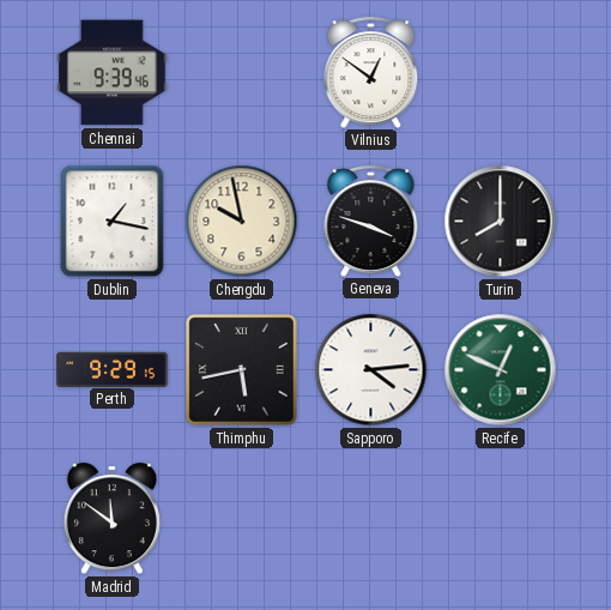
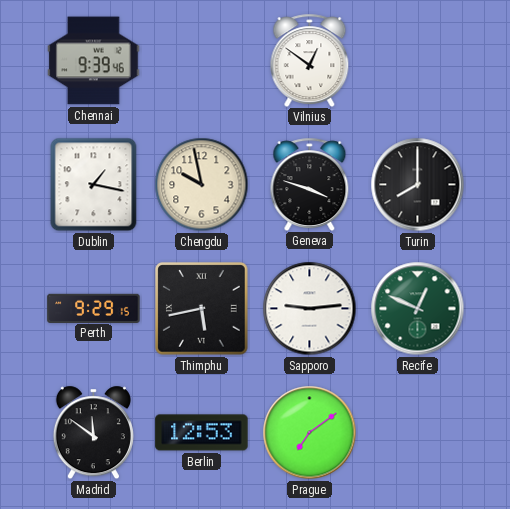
Sapporo: 4:14 -> 9:14 (310, 309)
Berlin: none -> 12:53 (202, 433)
Prague: none -> 7:09 (310, 433)
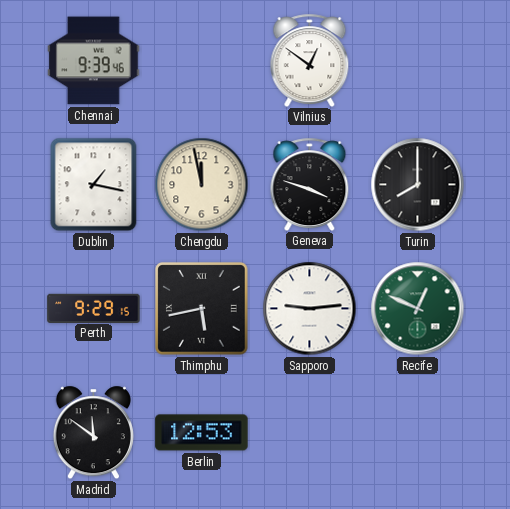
Chengdu: 9:58 -> 11:58 (202, 185)
Prague: 7:09 -> none (310, 433)
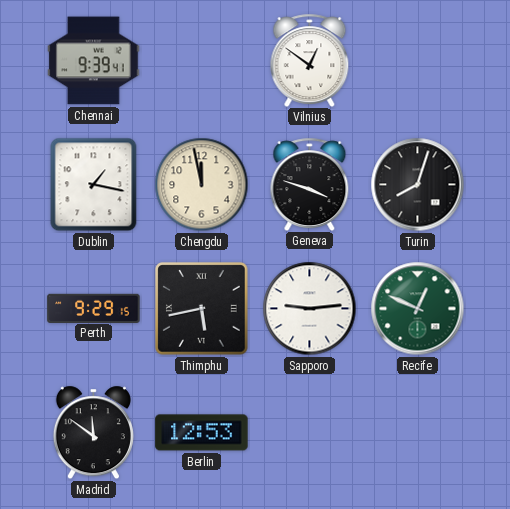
Chennai: 9:39:46 -> 9:39:41 (94, 61)
Turin: 8:00 -> 8:03 (418, 185)
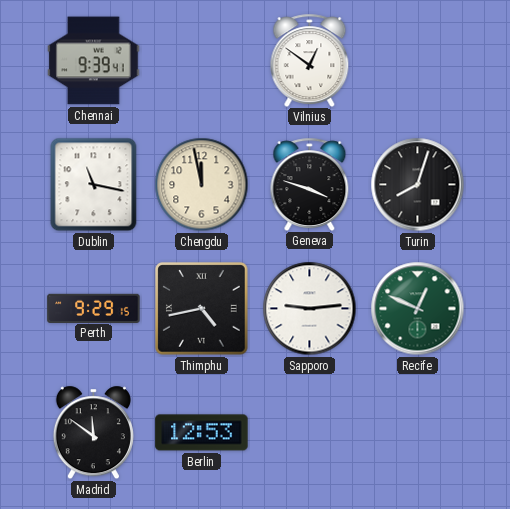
Dublin: 1:17 -> 11:17 (94, 185)
Thimphu: 5:43 -> 4:43 (202, 309)
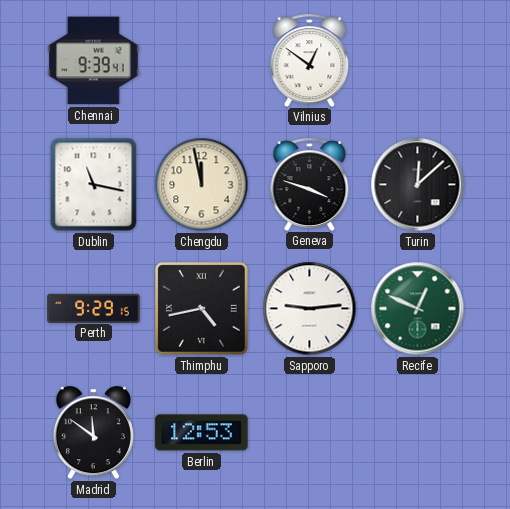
Turin: 8:03 -> 12:08 (418, 185)
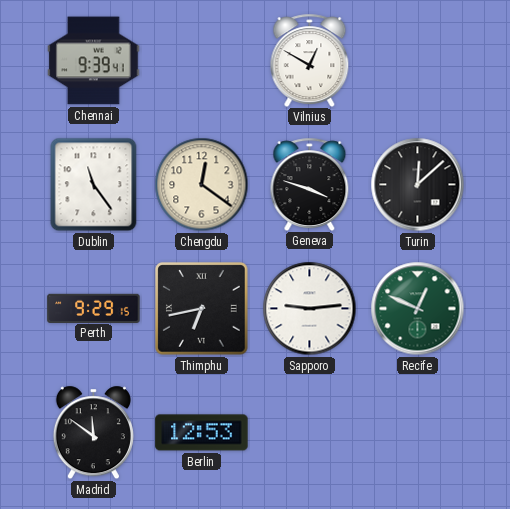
Vilnius: 12:51 -> 12:50 (310, 60)
Dublin: 11:17 -> 11:24 (94, 185)
Chengdu: 11:58 -> 12:21 (202, 185)
Thimphu: 4:43 -> 6:43 (202, 309)
